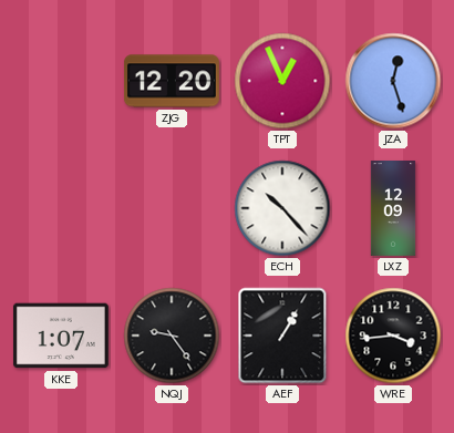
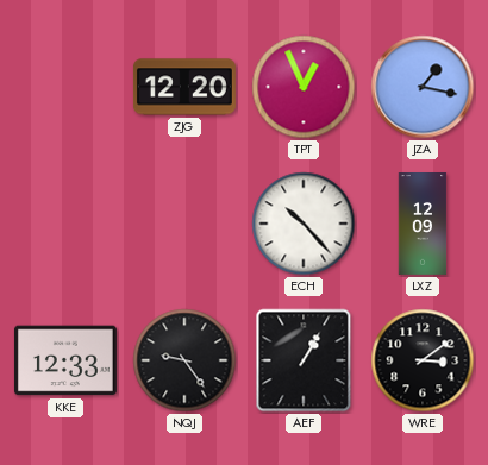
JZA: 12:27 -> 1:17 (423, 87)
KKE: 1:07 -> 12:33 (65, 360)
WRE: 3:44 -> 3:09 (423, 360)
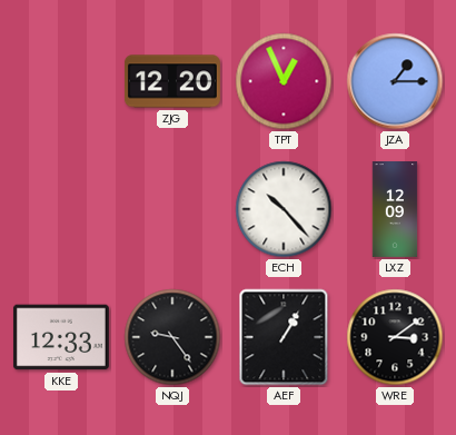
JZA: 1:17 -> 1:15 (395, 81)
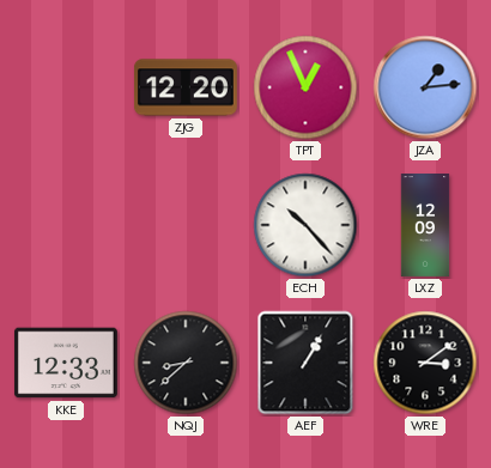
JZA: 1:15 -> 1:14 (425, 87)
NQJ: 9:24 -> 8:38 (186, 363)
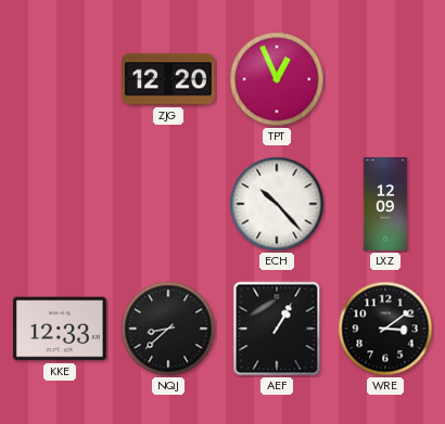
JZA: 1:14 -> none (425, 87)
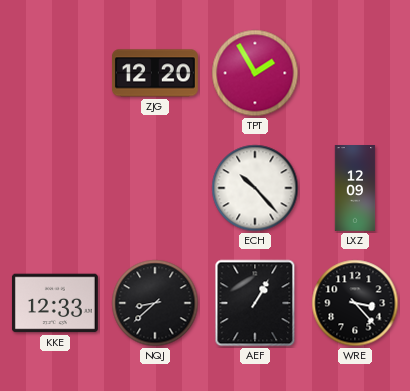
TPT: 12:56 -> 1:55 (255, 73)
WRE: 3:09 -> 3:23 (355, 303)
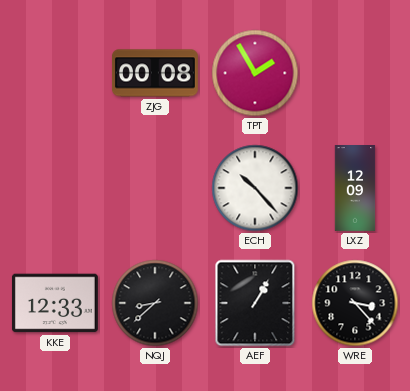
ZJG: 12:20 -> 00:08 (155, 73)
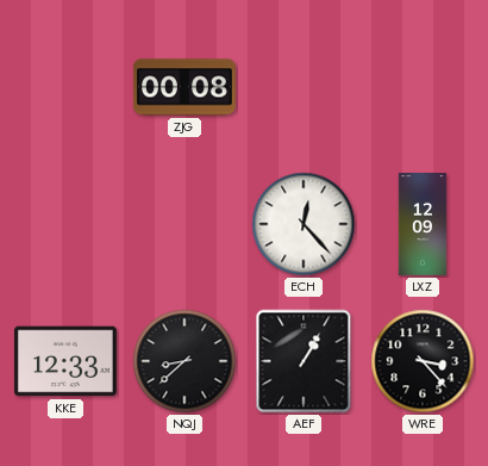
TPT: 1:55 -> none (255, 73)
ECH: 10:23 -> 12:23 (304, 224)
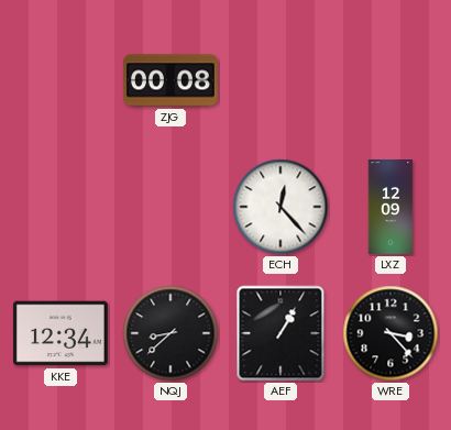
KKE: 12:33 -> 12:34 (61, 333)
